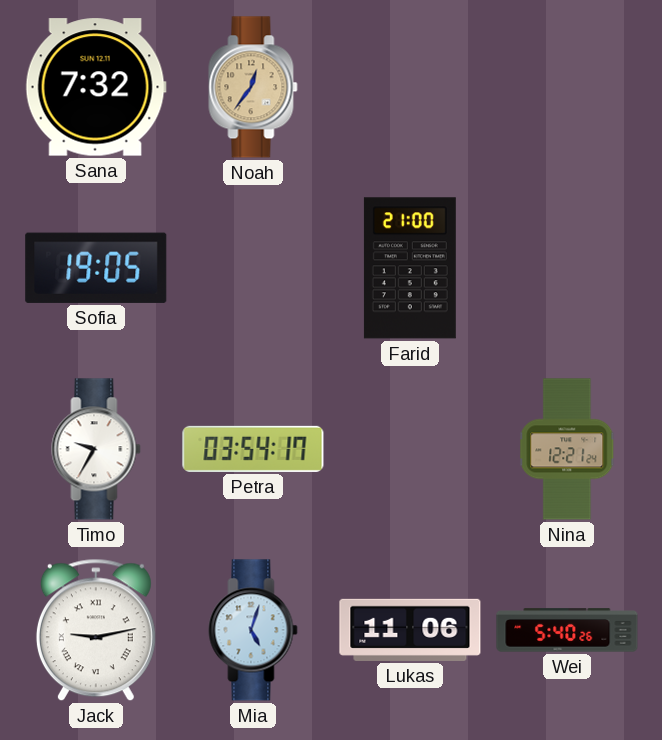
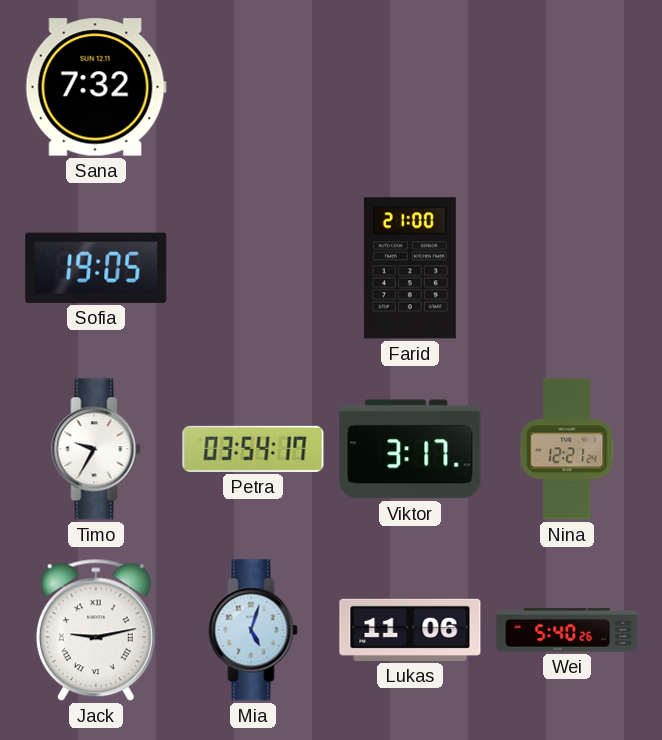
Noah: 12:36 -> none (253, 87)
Viktor: none -> 3:17 (410, 449)
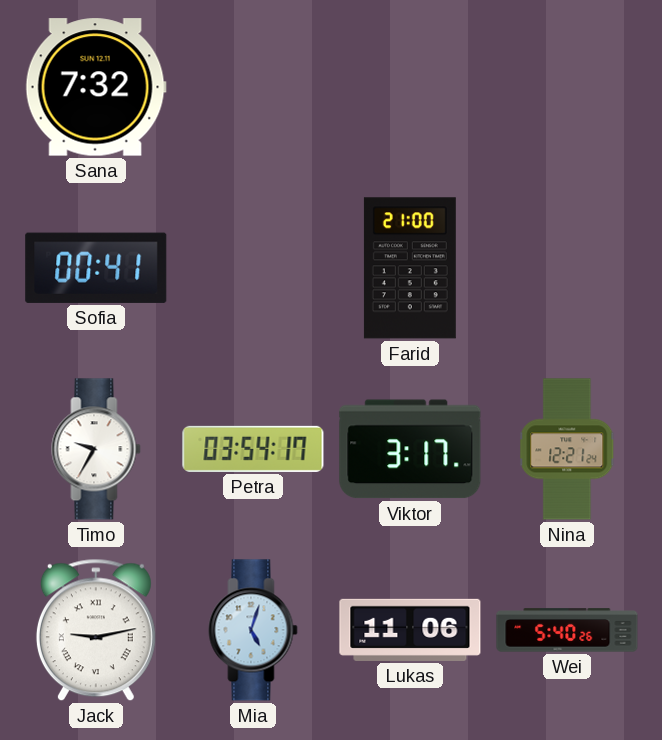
Sofia: 19:05 -> 00:41 (96, 268)
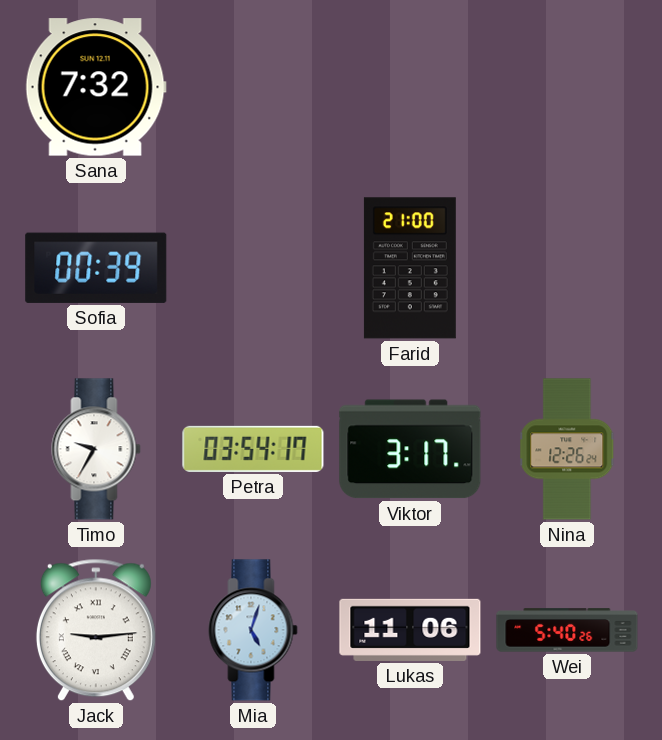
Sofia: 00:41 -> 00:39 (96, 268)
Nina: 12:21 -> 12:26 (567, 449)
Jack: 9:13 -> 9:14 (96, 630)
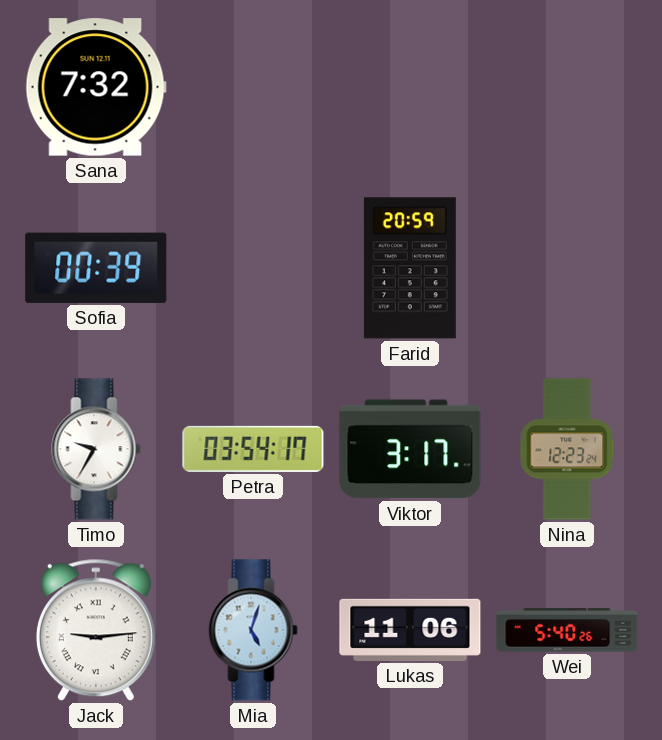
Farid: 21:00 -> 20:59 (410, 268)
Nina: 12:26 -> 12:23 (567, 449)
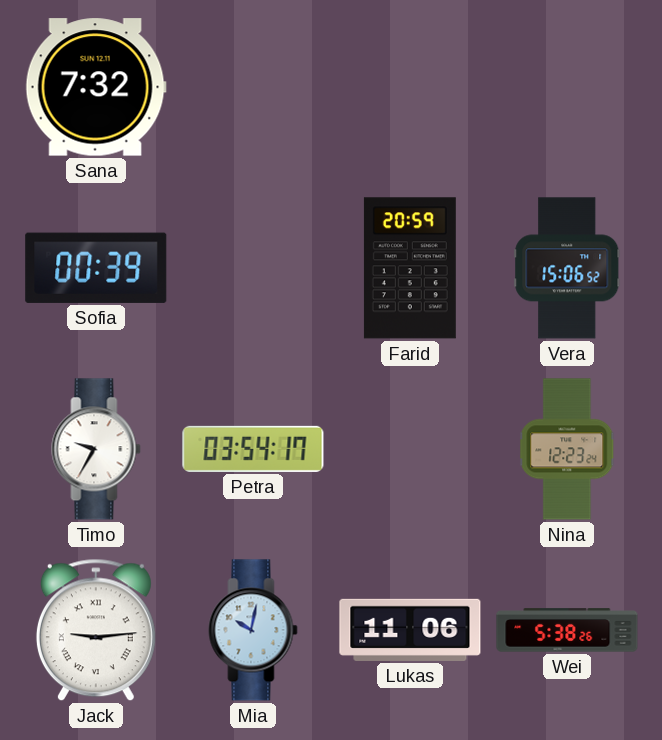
Vera: none -> 15:06 (567, 268)
Viktor: 3:17 -> none (410, 449)
Mia: 5:03 -> 10:02 (253, 630)
Wei: 5:40 -> 5:38 (567, 630)
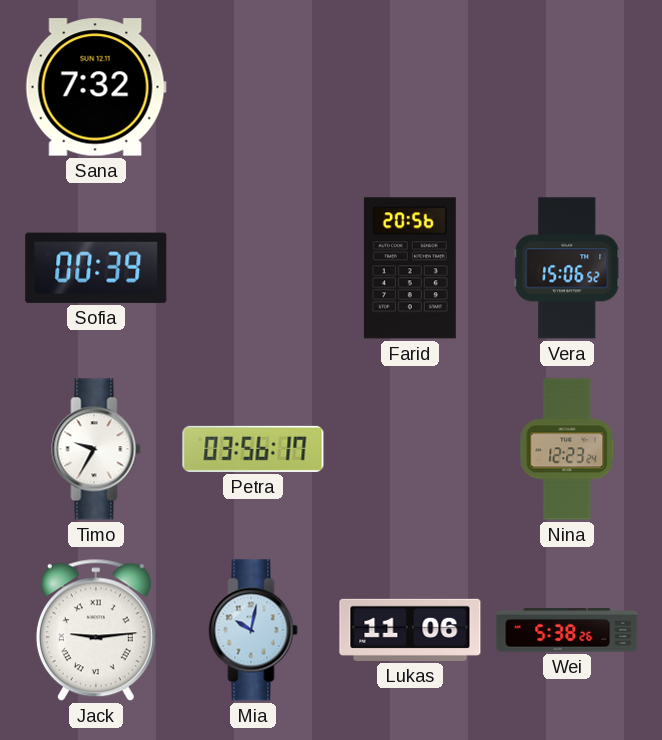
Farid: 20:59 -> 20:56 (410, 268)
Petra: 03:54 -> 03:56 (253, 449)
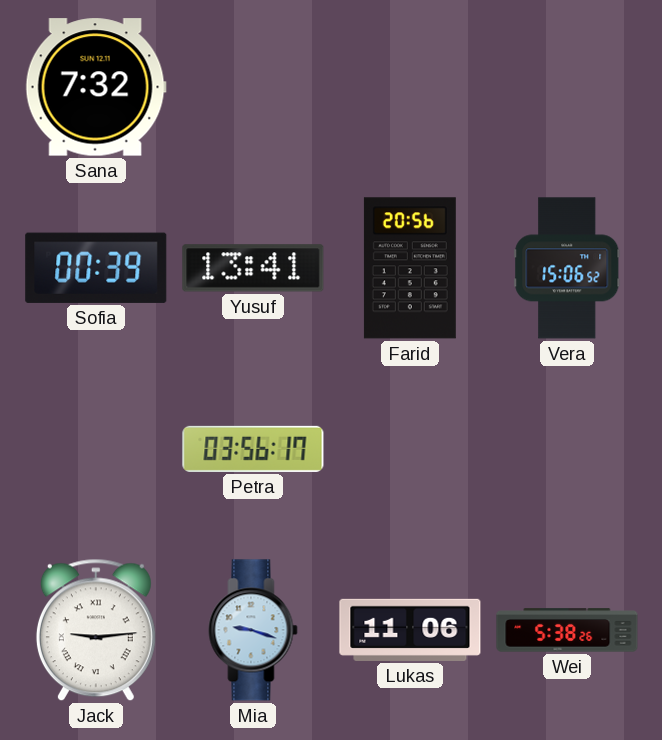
Yusuf: none -> 13:41 (253, 268)
Timo: 9:35 -> none (96, 449)
Nina: 12:23 -> none (567, 449)
Mia: 10:02 -> 9:18 (253, 630)
